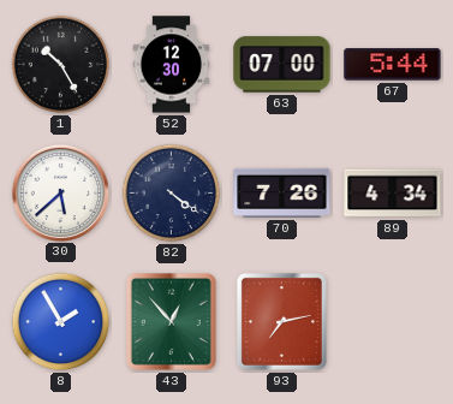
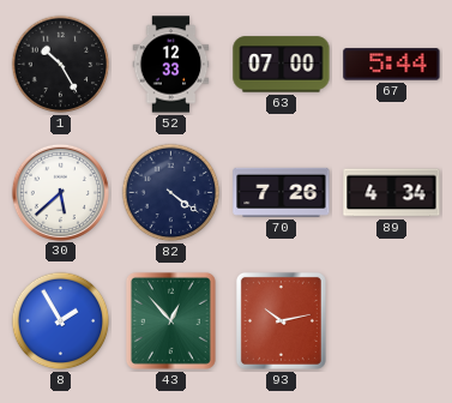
52: 12:30 -> 12:33 (171, 65)
93: 7:13 -> 10:13 (281, 320)
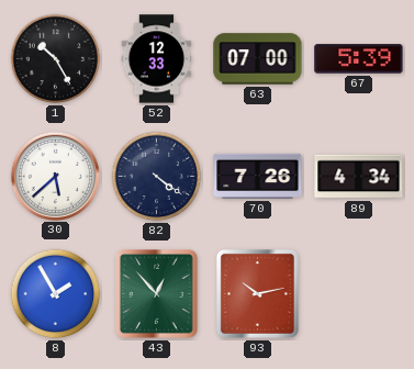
67: 5:44 -> 5:39 (359, 59)
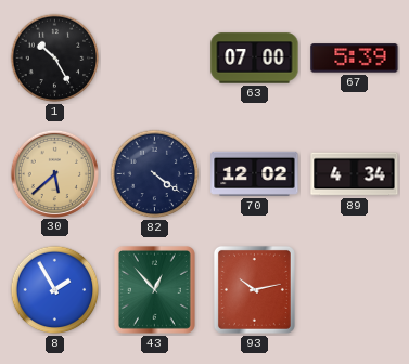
52: 12:33 -> none (157, 59)
30 dial: white -> champagne (54, 173)
70: 7:26 -> 12:02 (255, 173)
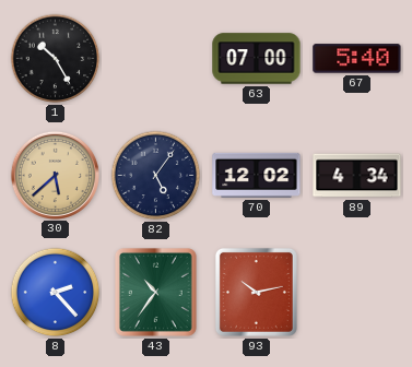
67: 5:39 -> 5:40 (357, 59)
82: 4:21 -> 5:06 (156, 176)
8: 1:55 -> 2:23 (56, 293)
43: 12:53 -> 10:36 (155, 292)
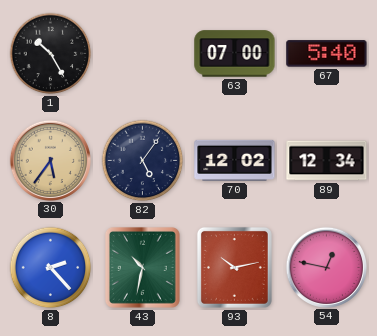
30: 5:38 -> 5:36 (50, 160)
89: 4:34 -> 12:34 (327, 161)
43: 10:36 -> 10:32 (142, 267)
54: none -> 12:47 (326, 267)
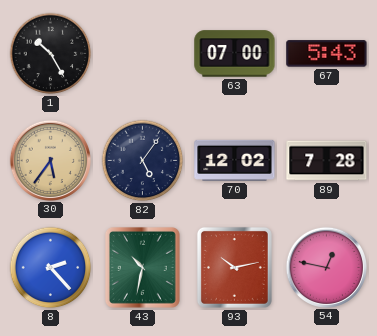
67: 5:40 -> 5:43 (327, 54)
89: 12:34 -> 7:28 (327, 161)
